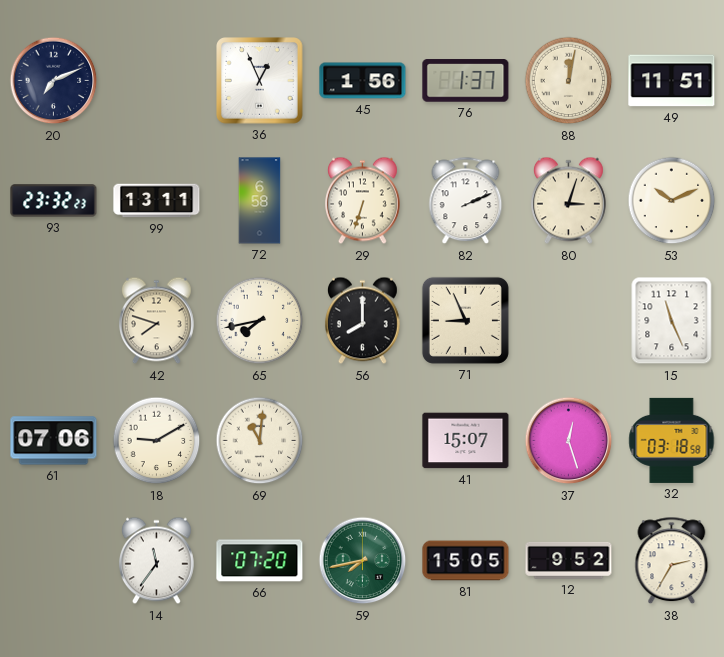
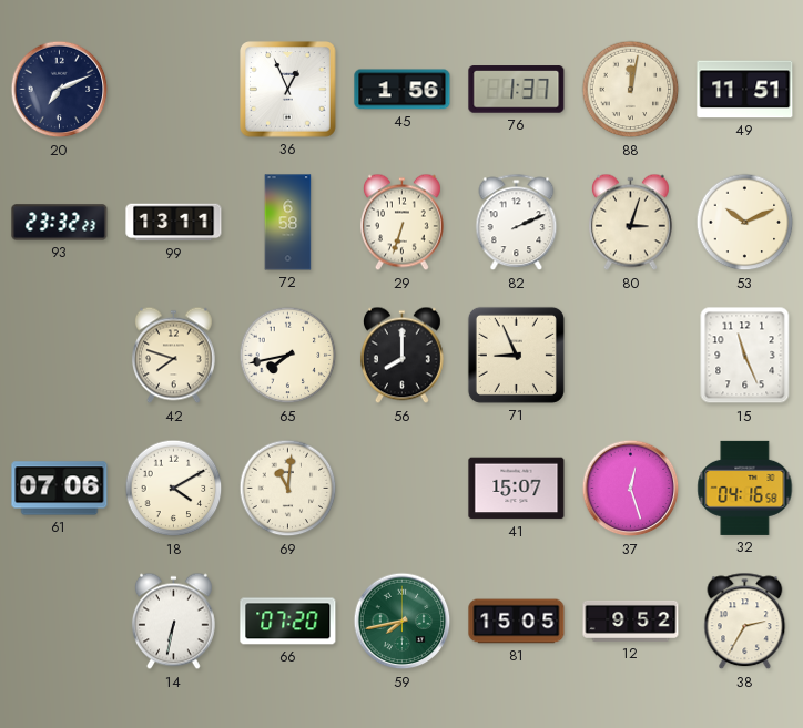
18: 9:10 -> 4:10 (174, 489)
32: 03:18 -> 04:16 (745, 488)
14: 11:36 -> 6:32 (174, 622)
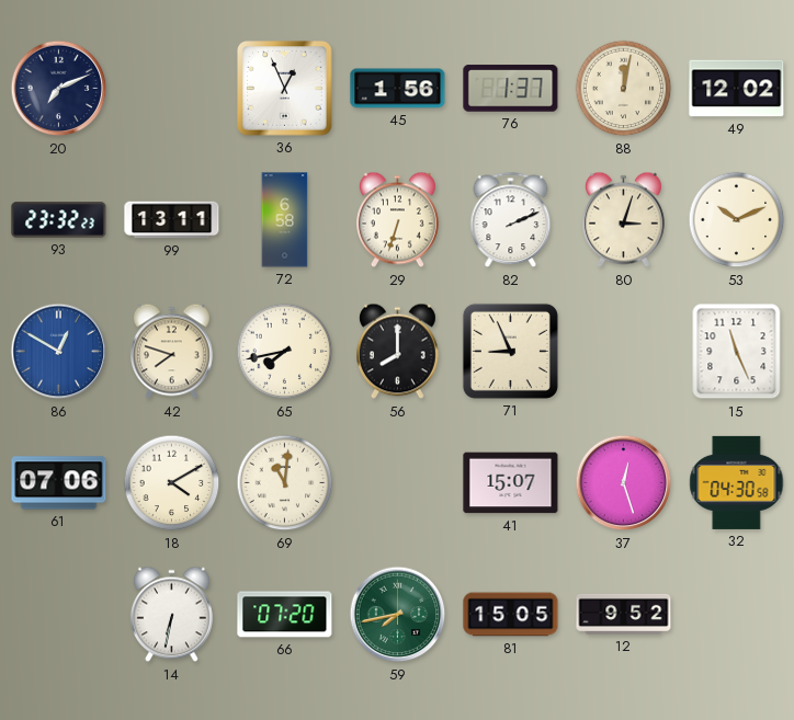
49: 11:51 -> 12:02 (737, 89)
86: none -> 12:50 (59, 352)
32: 04:16 -> 04:30 (737, 482)
38: 2:35 -> none (745, 622)
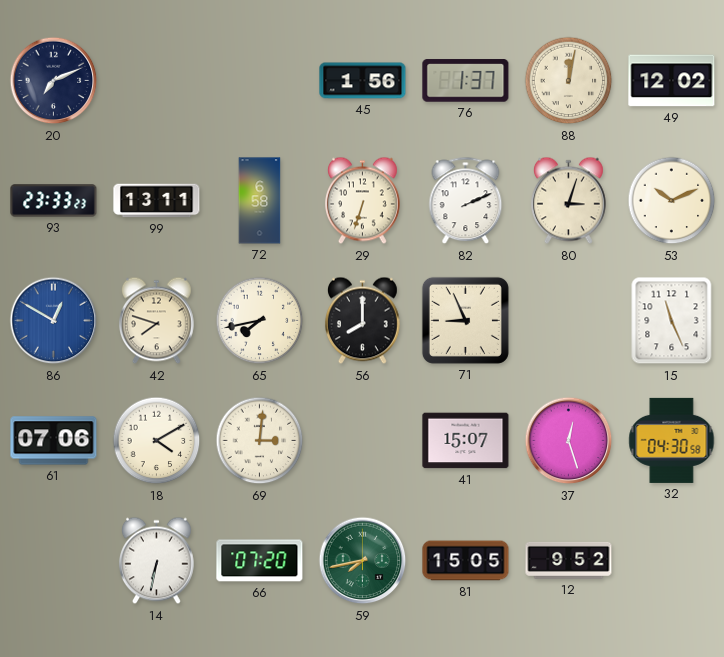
36: 12:56 -> none (285, 89)
93: 23:32 -> 23:33 (54, 201)
69: 11:01 -> 3:01 (260, 441)
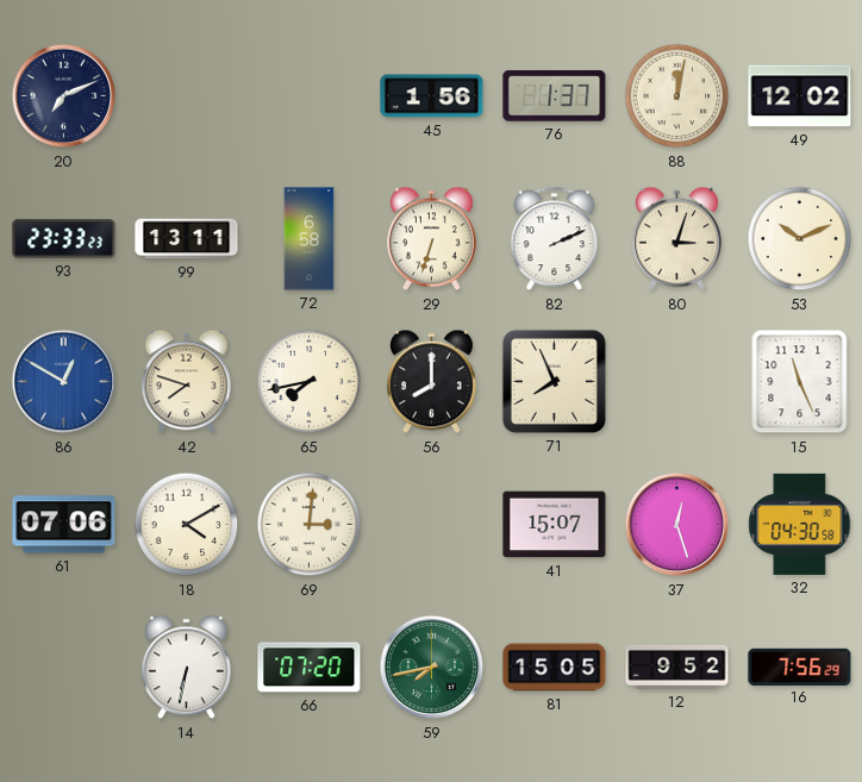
71: 8:56 -> 7:56 (554, 381)
16: none -> 7:56 (800, 667)
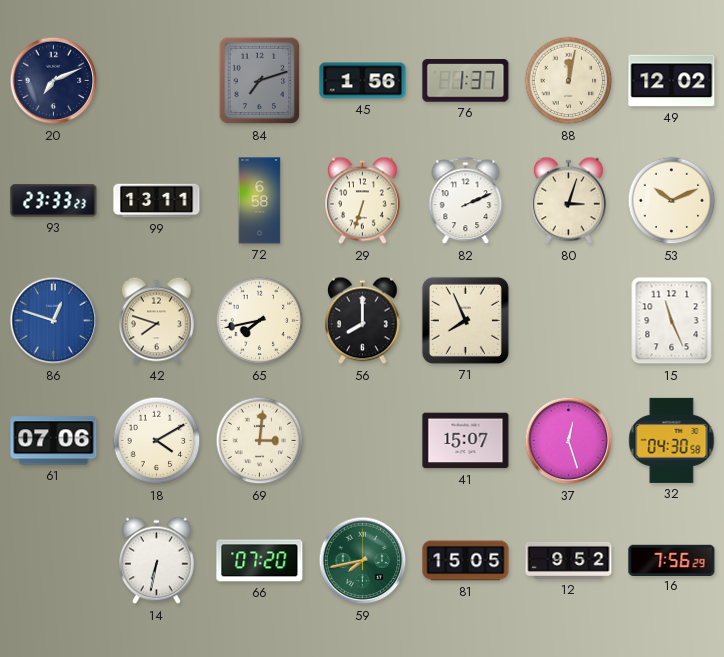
84: none -> 7:12 (260, 81)
86: 12:50 -> 12:48 (54, 321)
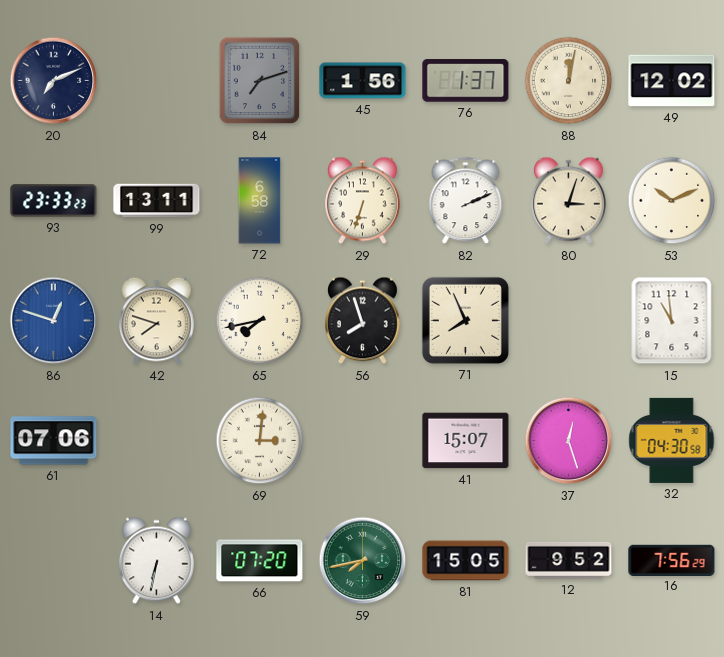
56: 8:00 -> 7:57 (363, 321)
15: 11:26 -> 10:59 (672, 321)
18: 4:10 -> none (157, 441)
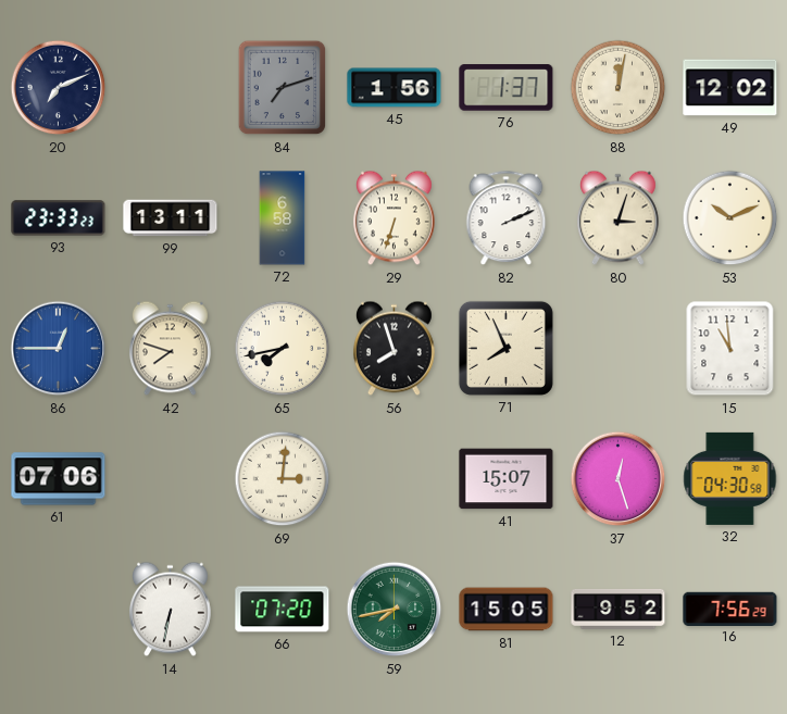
86: 12:48 -> 12:45 (59, 349)
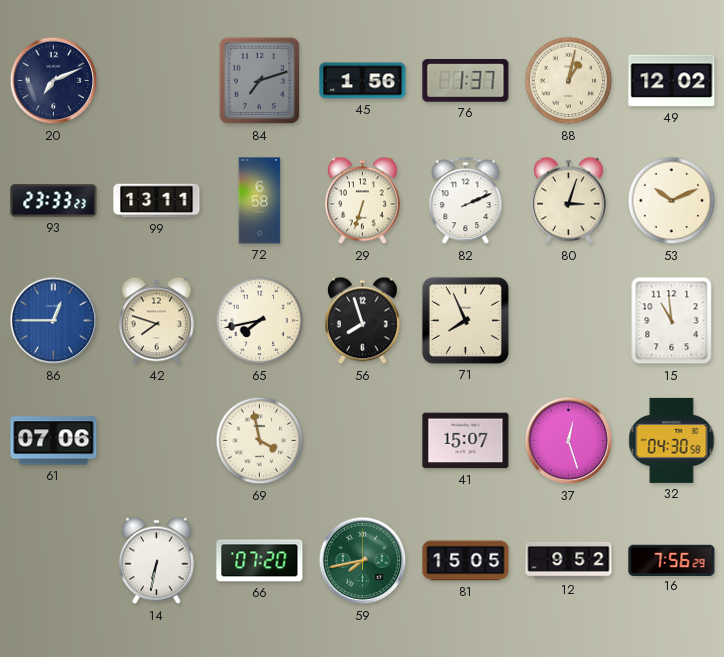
88: 12:02 -> 1:02 (569, 81)
69: 3:01 -> 3:58 (260, 441)
